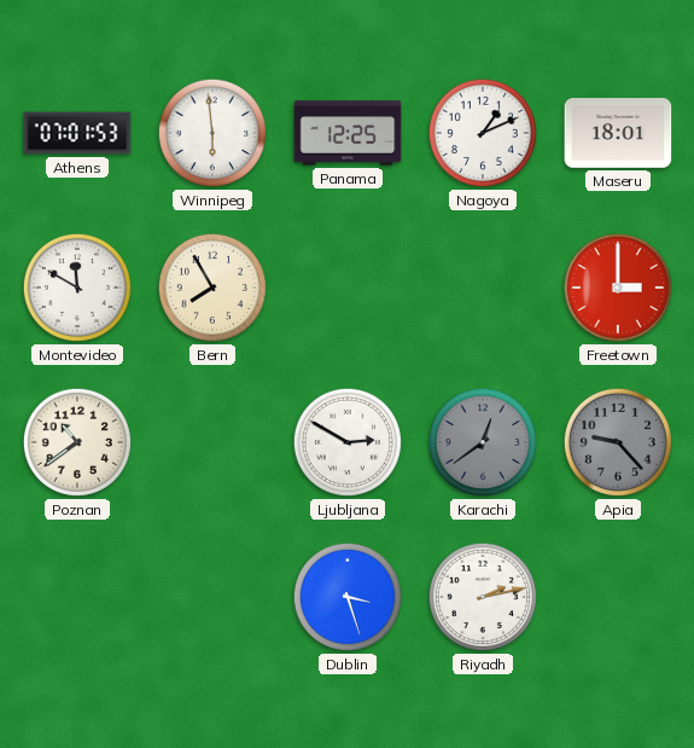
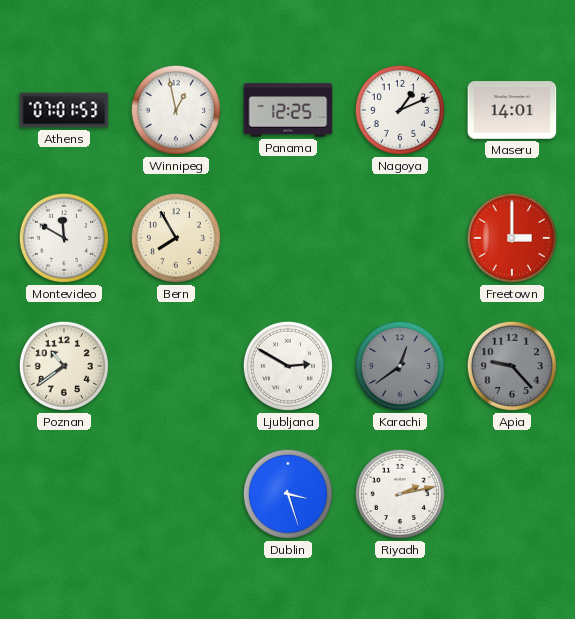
Winnipeg: 5:59 -> 12:58 (176, 110)
Maseru: 18:01 -> 14:01 (512, 110)
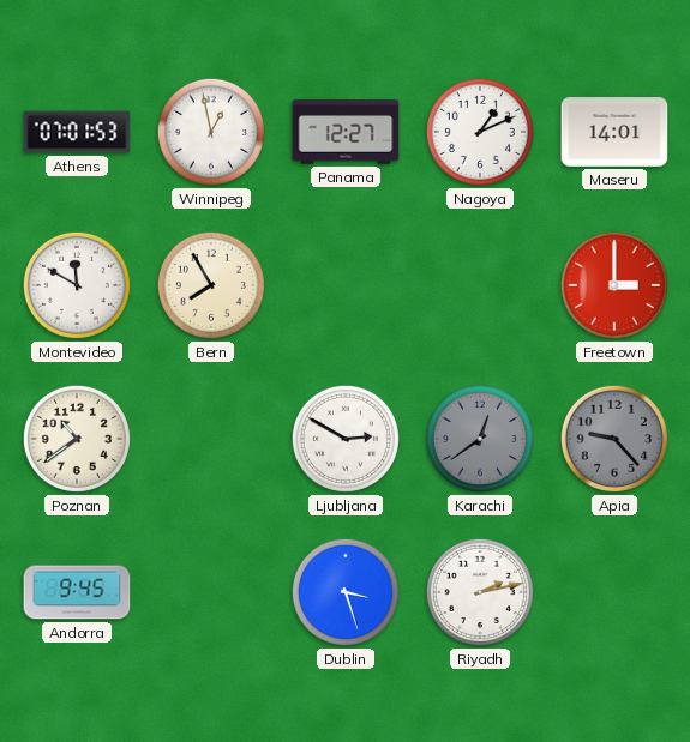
Panama: 12:25 -> 12:27 (346, 132)
Andorra: none -> 9:45 (77, 592)
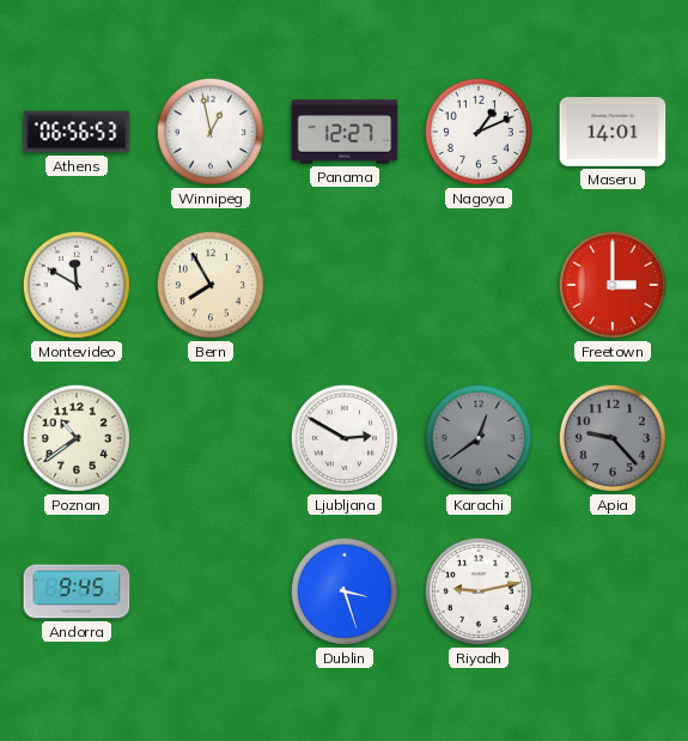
Athens: 07:01 -> 06:56 (77, 132)
Riyadh: 2:13 -> 9:13 (479, 591)
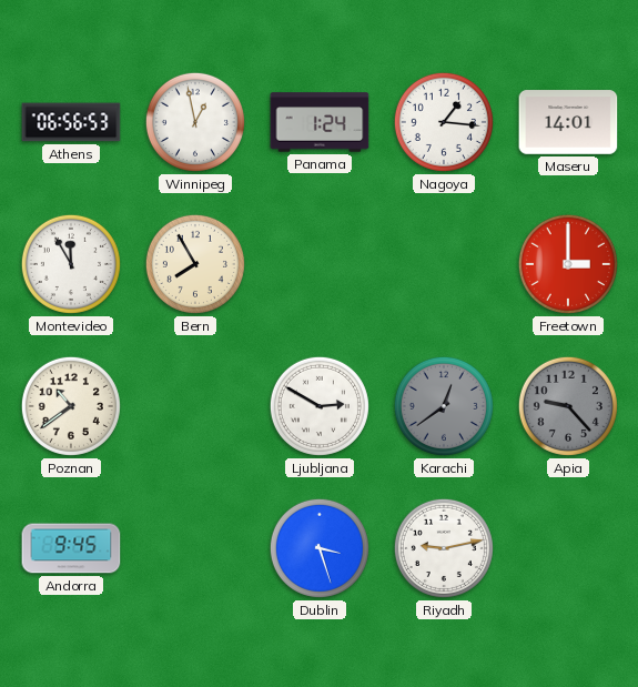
Panama: 12:27 -> 1:24 (320, 122)
Nagoya: 1:11 -> 1:16 (444, 122)
Montevideo: 11:50 -> 11:55 (71, 264)
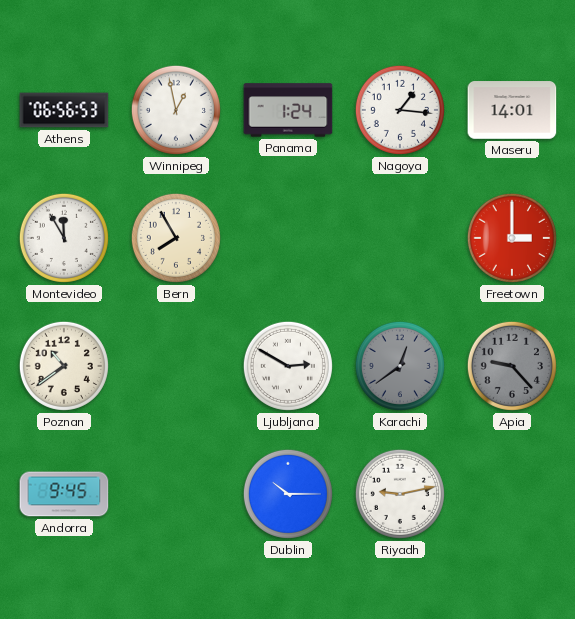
Dublin: 3:27 -> 10:15 (288, 494)
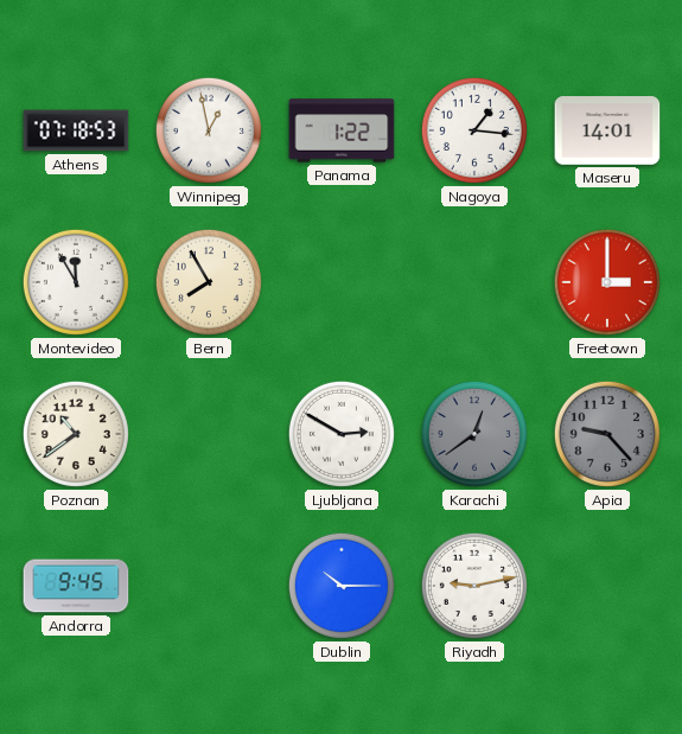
Athens: 06:56 -> 07:18 (76, 130)
Panama: 1:24 -> 1:22 (342, 130)
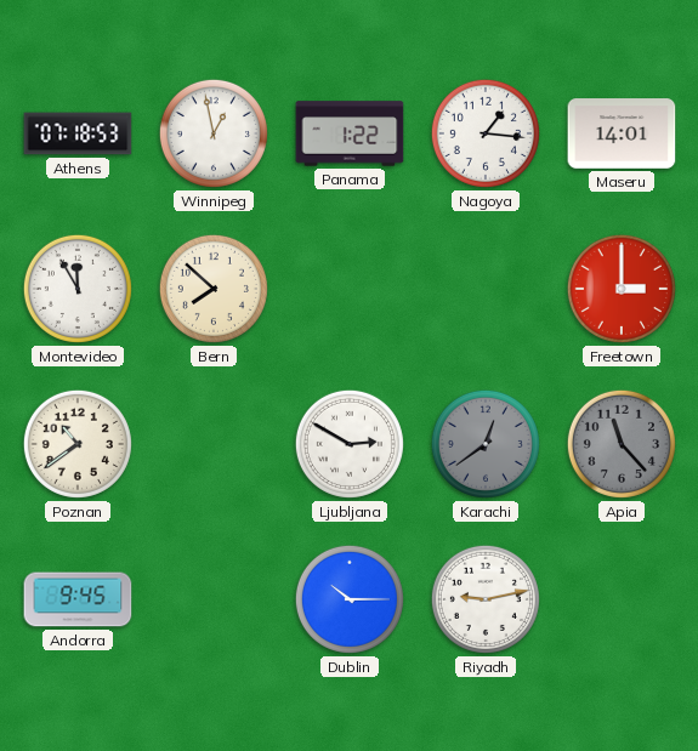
Bern: 7:55 -> 7:52 (214, 289)
Apia: 9:23 -> 11:23 (622, 444)
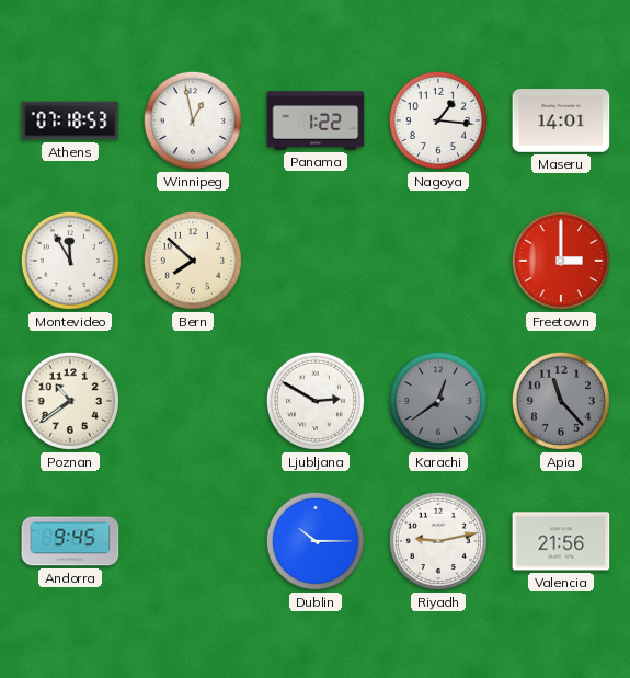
Valencia: none -> 21:56 (561, 541)
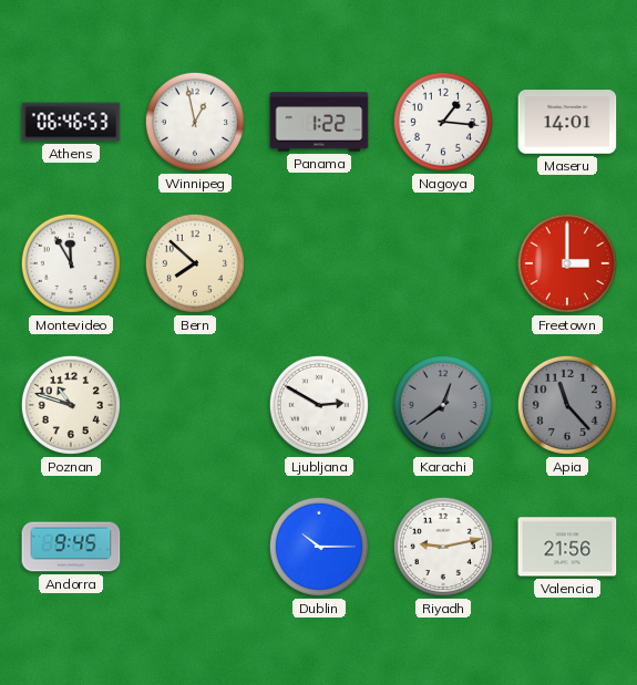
Athens: 07:18 -> 06:46 (71, 122)
Poznan: 10:39 -> 10:48 (71, 405)
